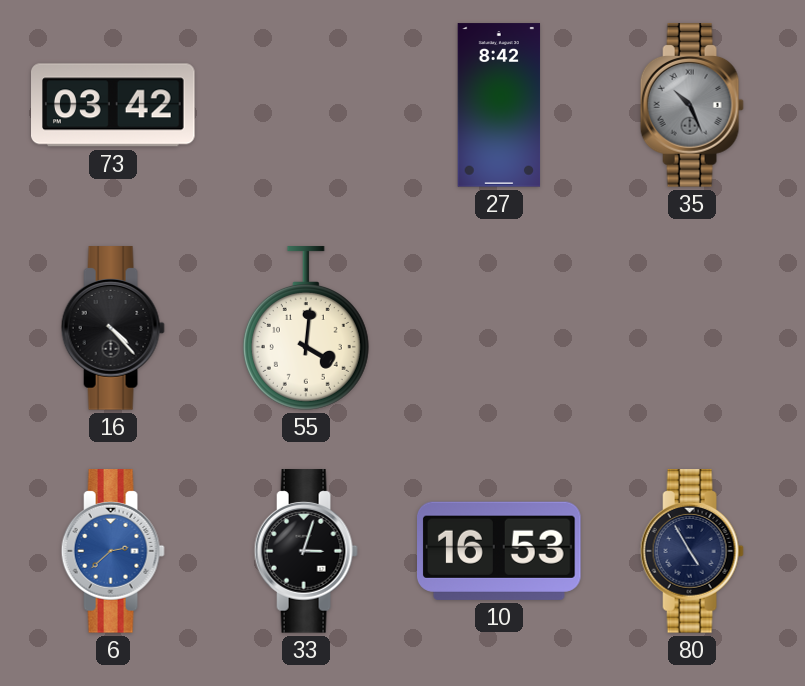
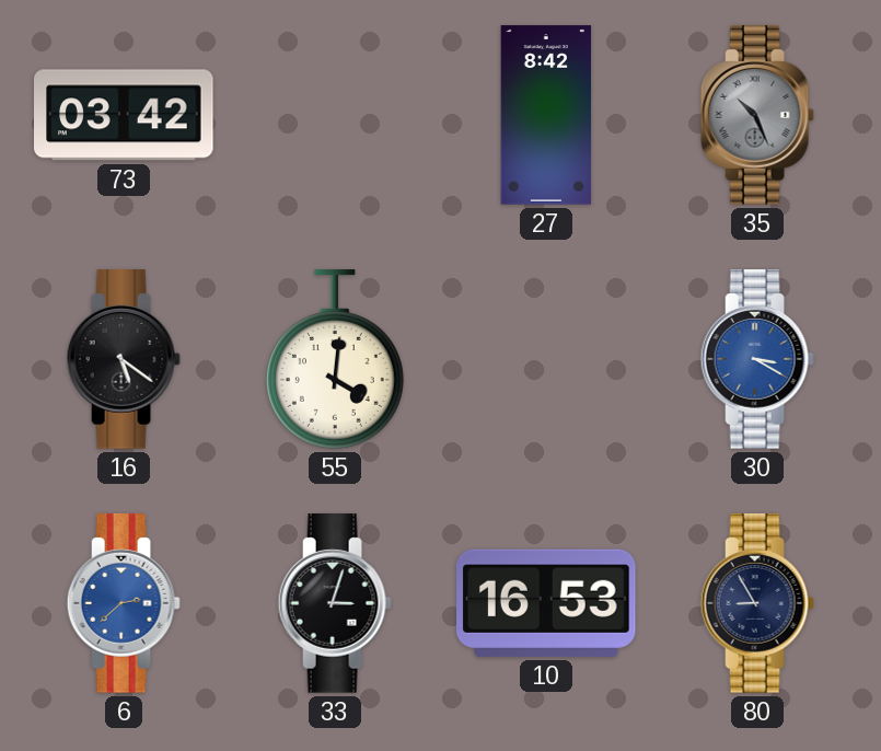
16: 4:23 -> 5:21 (124, 359)
30: none -> 3:20 (757, 359)
80: 4:55 -> 8:55 (757, 603)
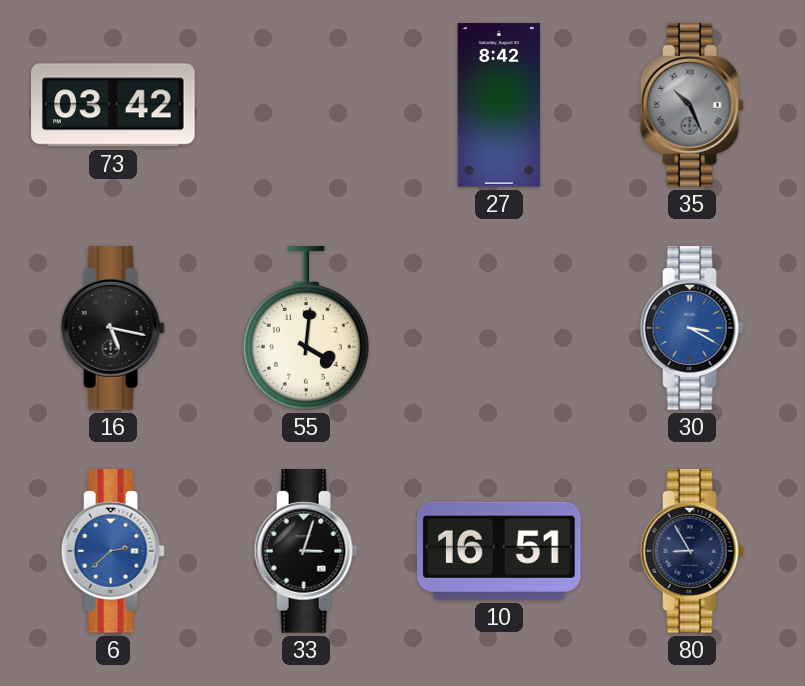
16: 5:21 -> 5:17 (113, 328)
10: 16:53 -> 16:51 (500, 551)
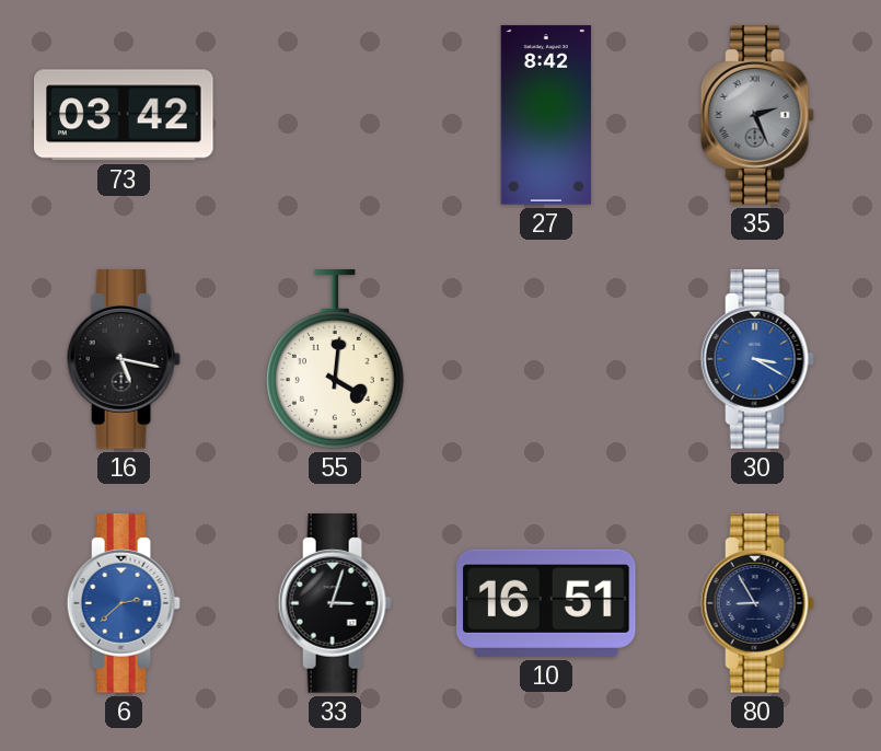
35: 10:26 -> 2:26 (757, 115)
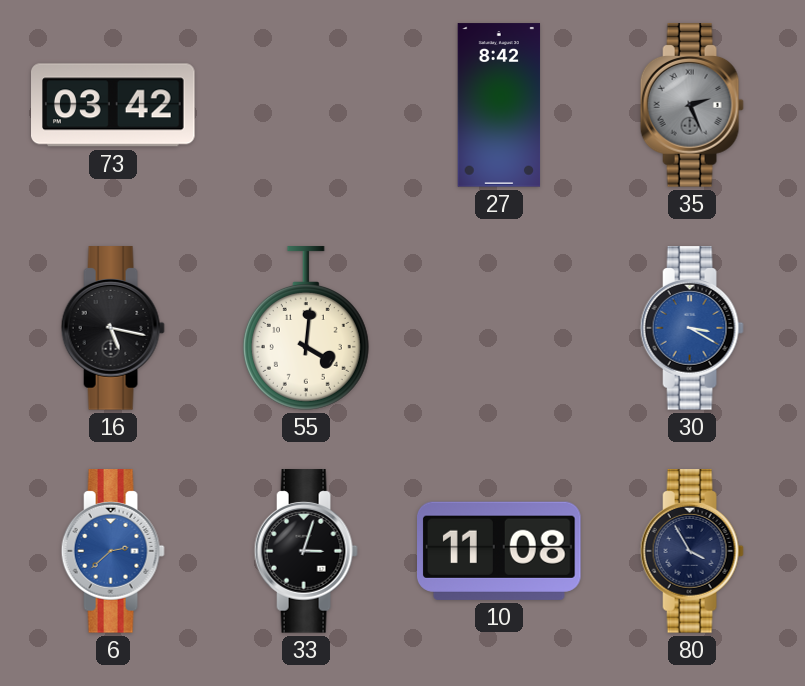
10: 16:51 -> 11:08 (500, 551)
80: 8:55 -> 3:55 (692, 551)
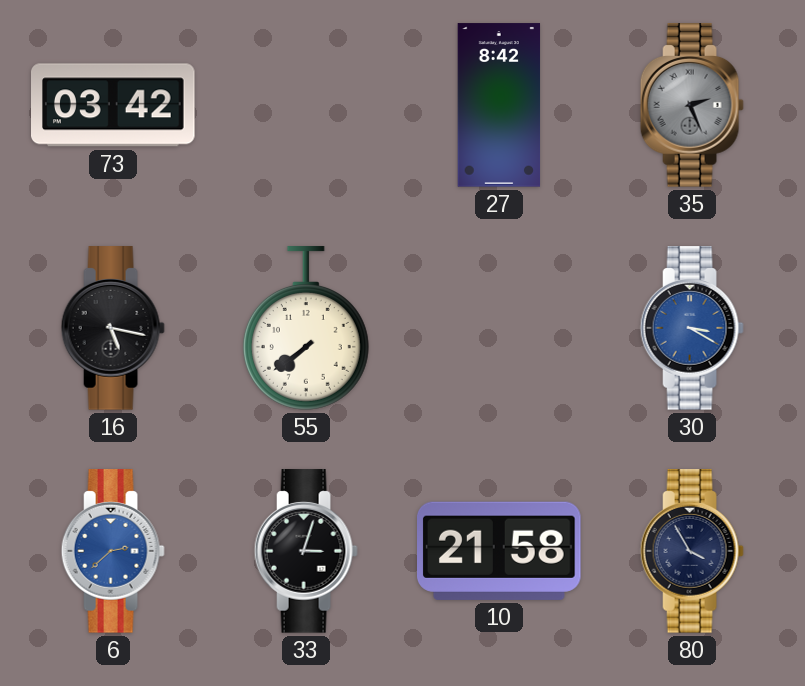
55: 4:01 -> 7:39 (306, 328)
10: 11:08 -> 21:58 (500, 551)
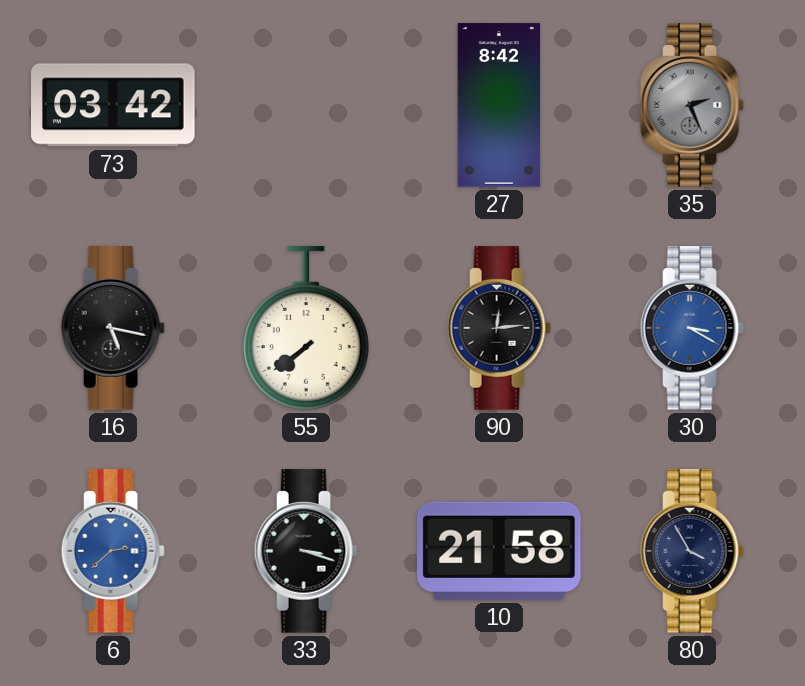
90: none -> 12:14 (499, 328)
33: 3:03 -> 3:18 (306, 551)
